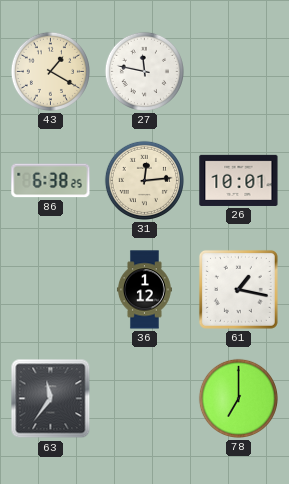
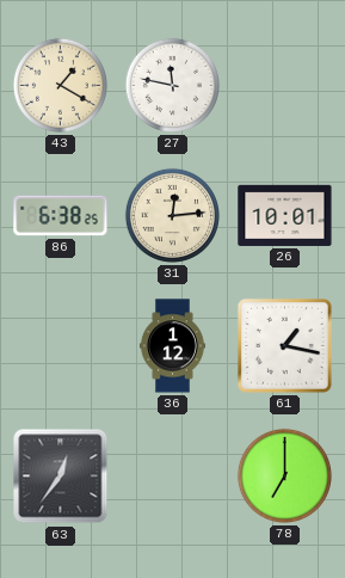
63: 11:36 -> 12:36 (61, 476)
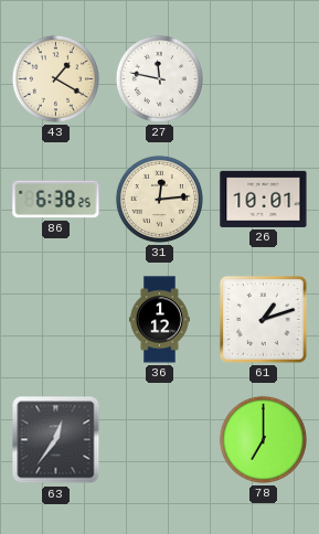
61: 1:17 -> 1:12 (263, 319)
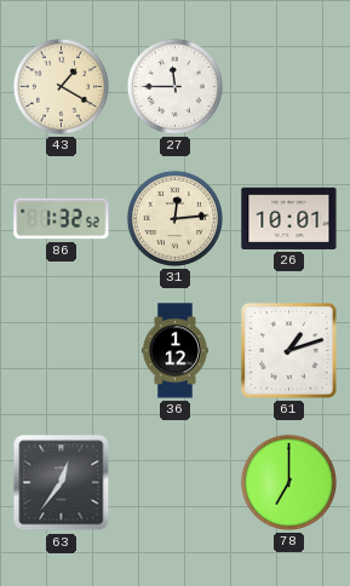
27: 11:47 -> 11:45 (174, 86)
86: 6:38 -> 1:32 (62, 219)
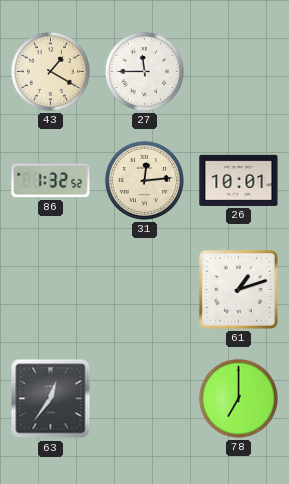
36: 1:12 -> none (176, 351)
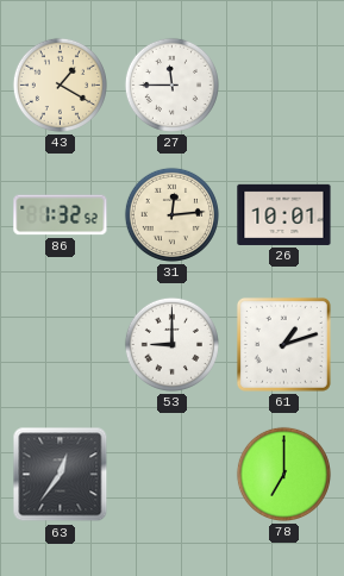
53: none -> 9:00 (171, 344)
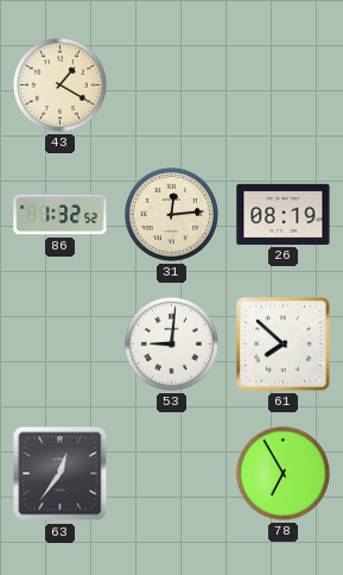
27: 11:45 -> none (171, 84)
26: 10:01 -> 08:19 (284, 214)
53: 9:00 -> 9:01 (171, 343)
61: 1:12 -> 7:52 (282, 343)
78: 7:00 -> 6:55 (282, 473)
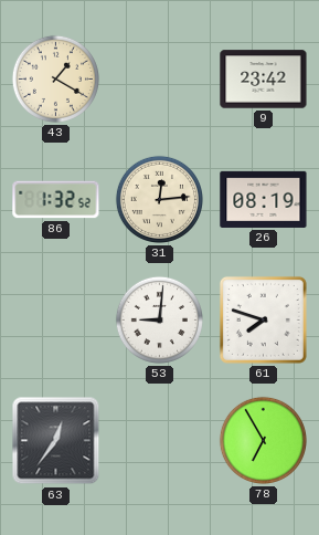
9: none -> 23:42 (264, 80)
61: 7:52 -> 7:48 (263, 319)
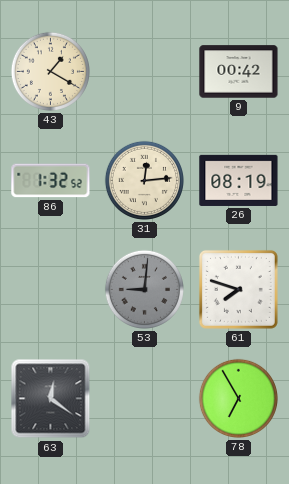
9: 23:42 -> 00:42 (239, 72)
53 dial: white -> grey (144, 289)
63: 12:36 -> 12:21 (51, 399)
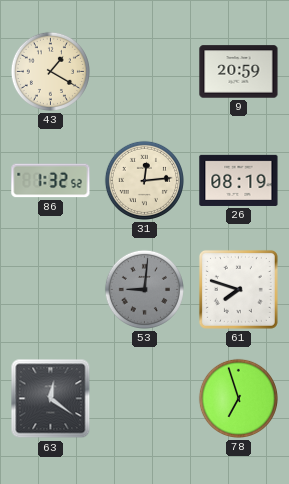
9: 00:42 -> 20:59 (239, 72)
78: 6:55 -> 6:57 (238, 398)
